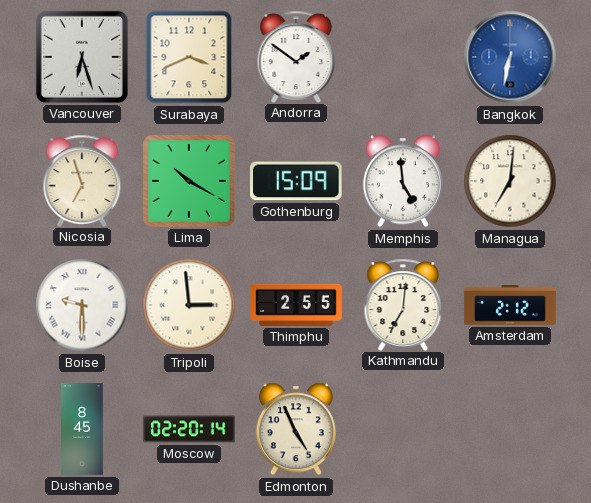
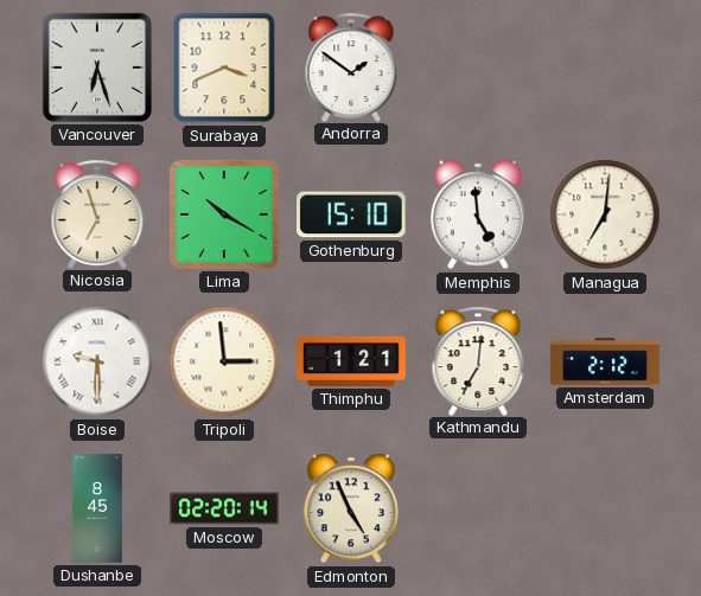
Bangkok: 6:32 -> none (510, 57)
Gothenburg: 15:09 -> 15:10 (352, 214)
Thimphu: 2:55 -> 1:21 (351, 361)
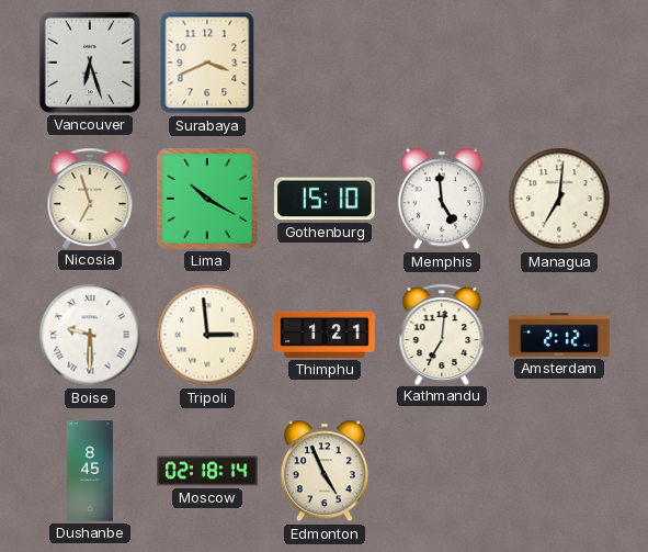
Andorra: 1:51 -> none (351, 66)
Moscow: 02:20 -> 02:18 (207, 471)
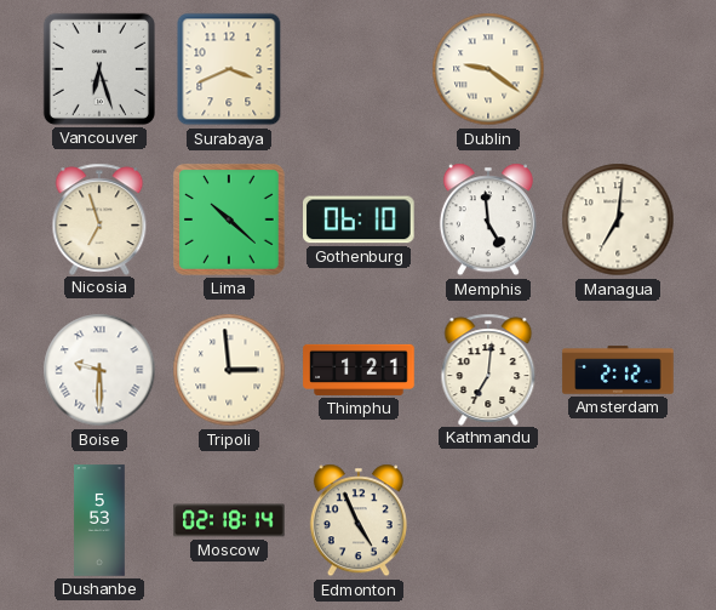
Dublin: none -> 9:21 (488, 69)
Lima: 10:20 -> 10:22 (229, 220)
Gothenburg: 15:10 -> 06:10 (360, 220)
Dushanbe: 8:45 -> 5:53 (99, 520)
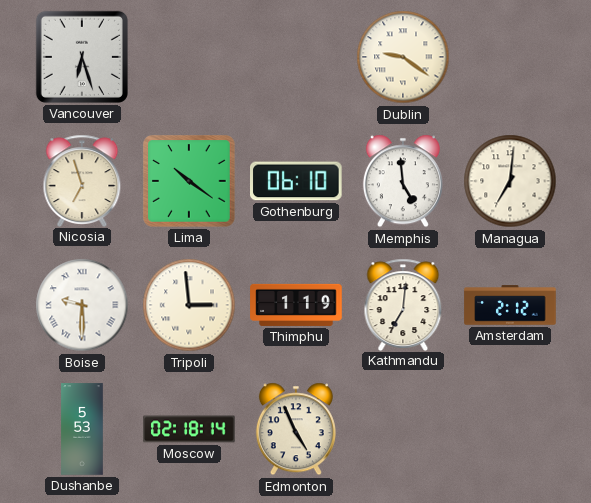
Surabaya: 3:41 -> none (229, 69)
Lima: 10:22 -> 10:21 (189, 181)
Thimphu: 1:21 -> 1:19 (296, 305)
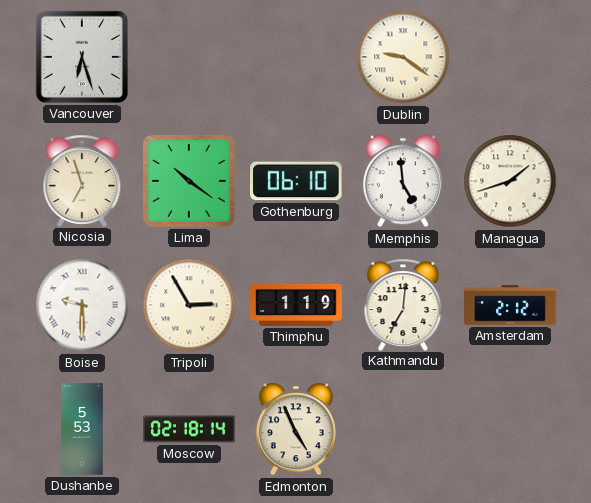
Managua: 7:01 -> 1:42 (510, 181)
Tripoli: 2:59 -> 2:55 (189, 305)
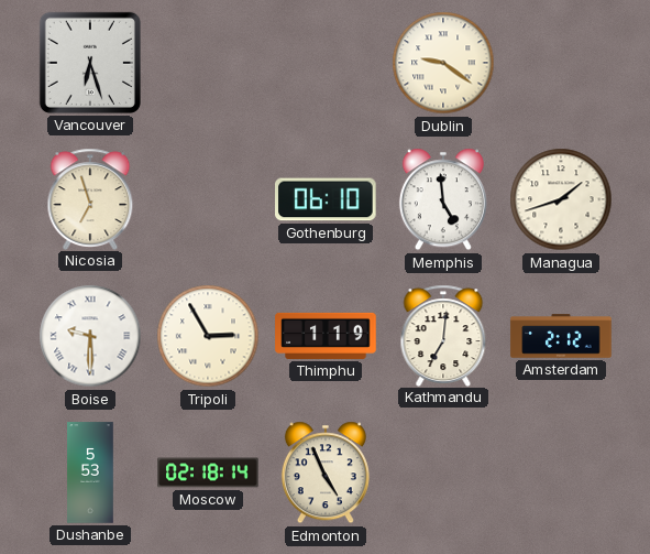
Lima: 10:21 -> none (189, 181)
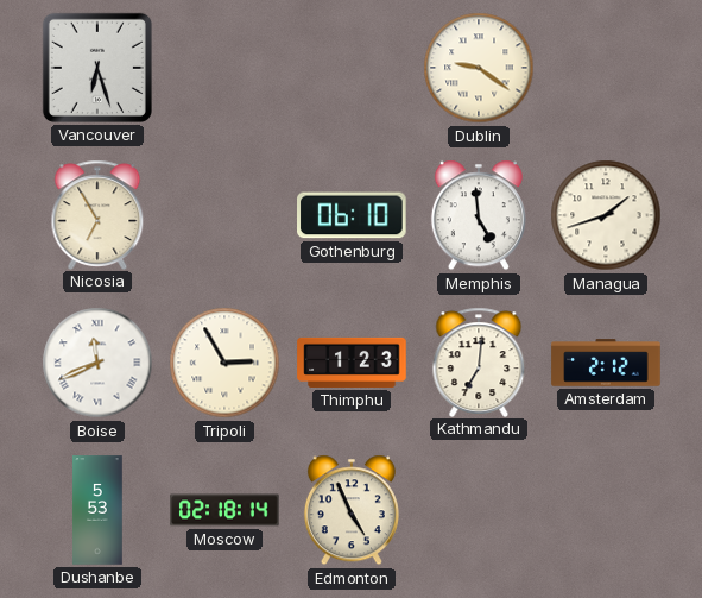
Nicosia: 6:57 -> 6:55 (97, 214)
Boise: 9:30 -> 11:41 (97, 363)
Thimphu: 1:19 -> 1:23 (352, 363)
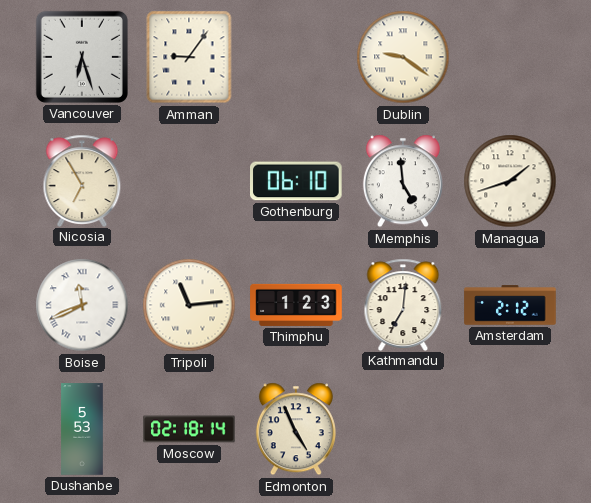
Amman: none -> 9:06 (189, 57)
Tripoli: 2:55 -> 11:14 (189, 305)
